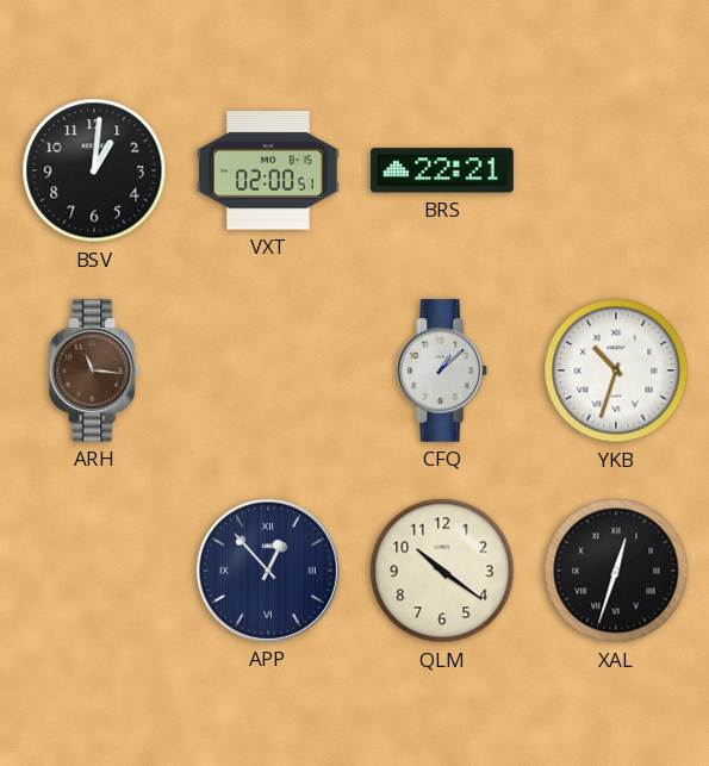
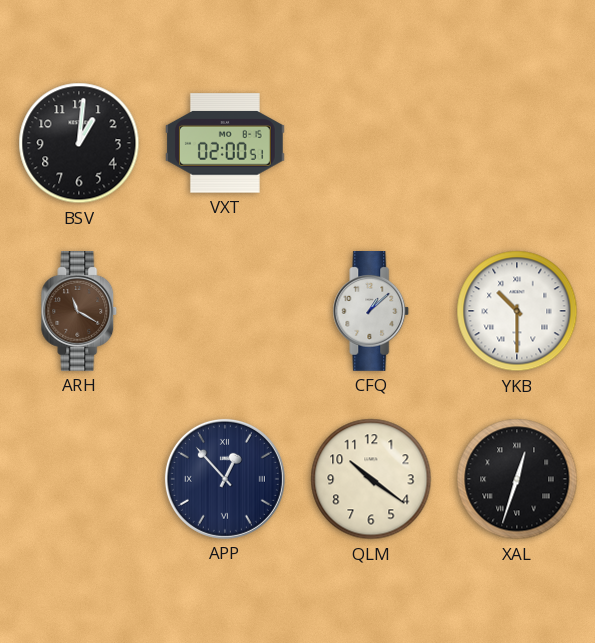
BRS: 22:21 -> none (442, 170)
ARH: 11:16 -> 11:20 (79, 312)
YKB: 10:33 -> 10:30 (517, 311)
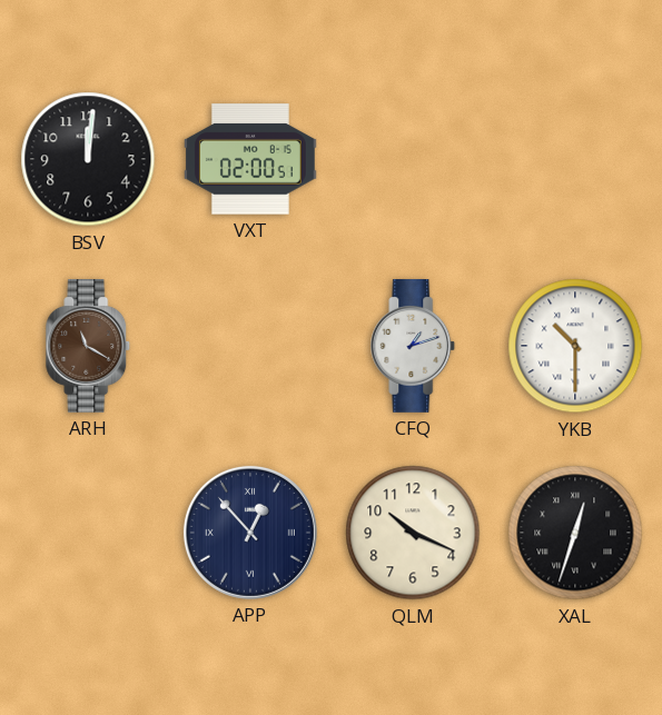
BSV: 1:01 -> 12:01 (88, 159)
CFQ: 1:08 -> 1:12 (413, 347)
QLM: 10:21 -> 10:19 (413, 533)
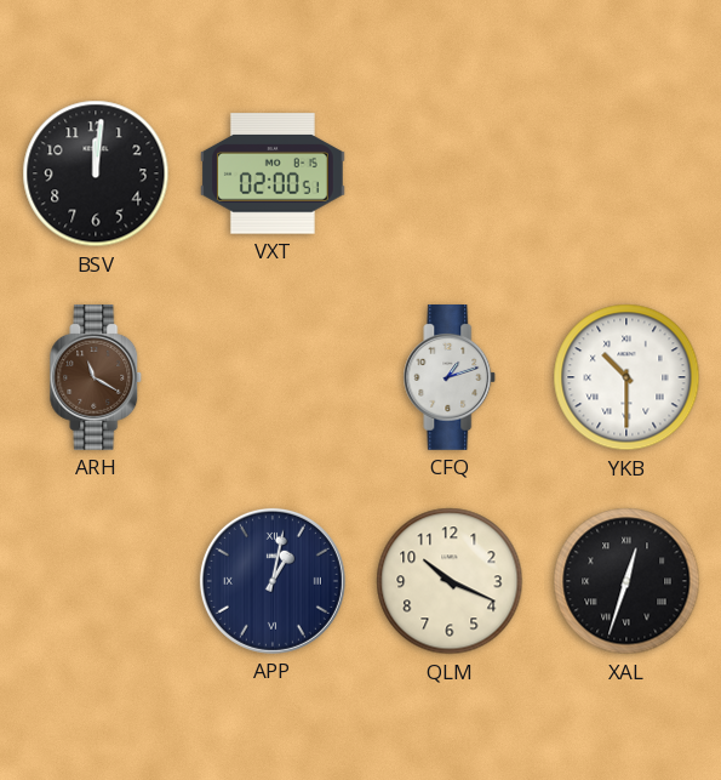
APP: 12:53 -> 1:02 (273, 581)
